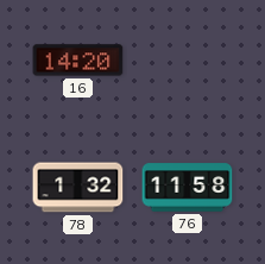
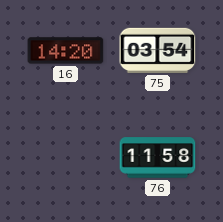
75: none -> 03:54 (158, 50)
78: 1:32 -> none (78, 188)
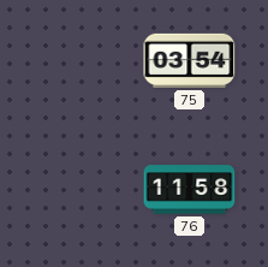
16: 14:20 -> none (66, 51)
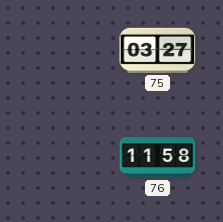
75: 03:54 -> 03:27 (158, 50)
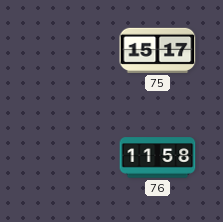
75: 03:27 -> 15:17 (158, 50)
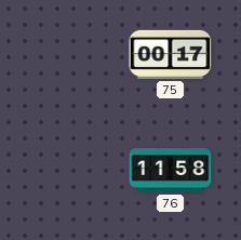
75: 15:17 -> 00:17 (171, 54)
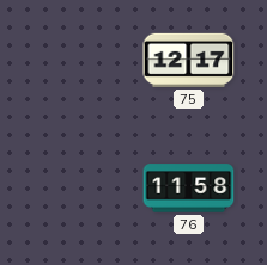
75: 00:17 -> 12:17 (189, 60)
